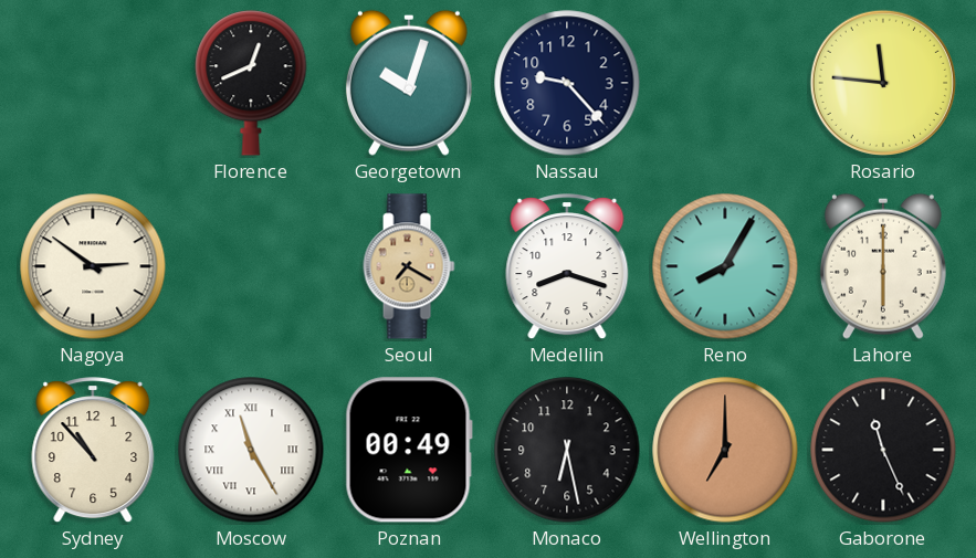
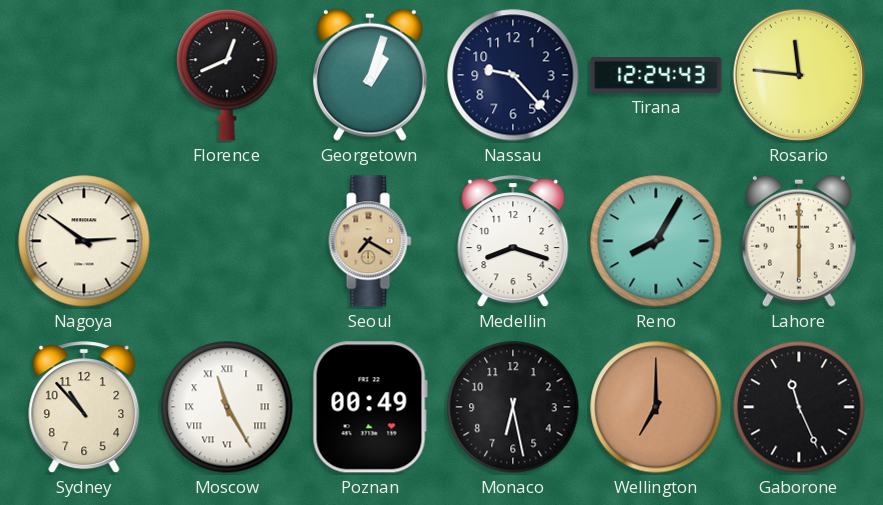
Georgetown: 10:03 -> 1:03 (370, 75)
Tirana: none -> 12:24 (656, 75)
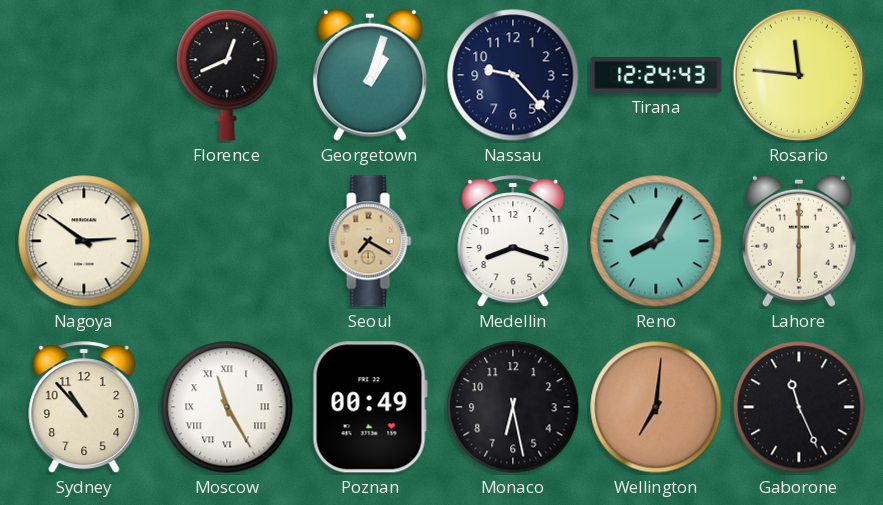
Wellington: 7:00 -> 7:01 (656, 407)
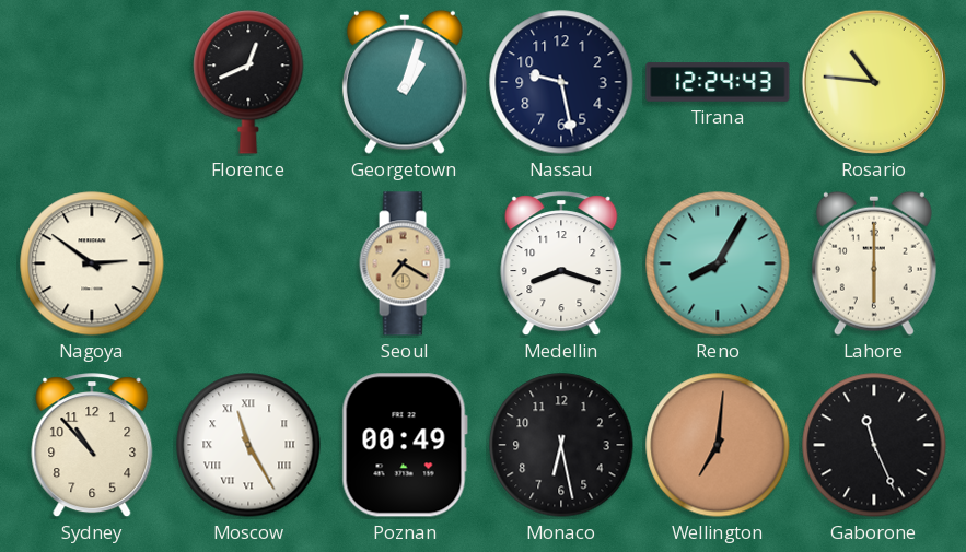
Nassau: 9:23 -> 9:28 (561, 82)
Rosario: 11:46 -> 10:46 (874, 82)
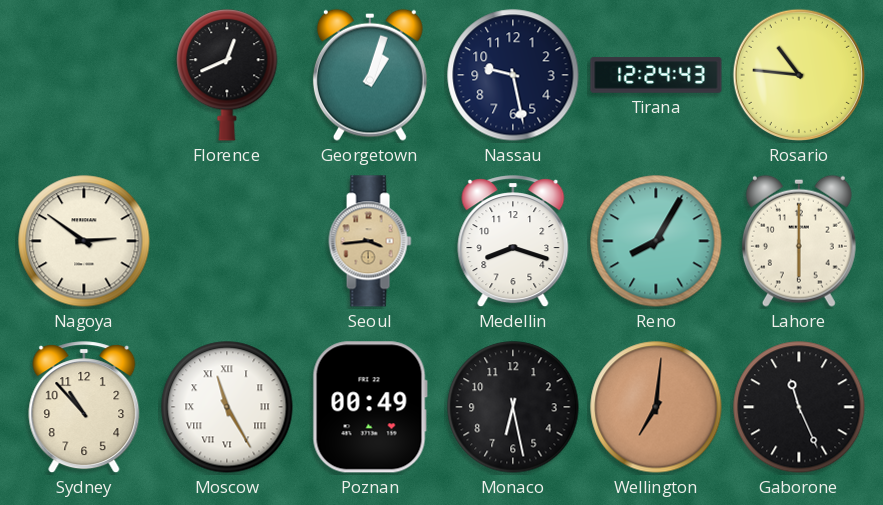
Seoul: 7:20 -> 3:44 (370, 241)
